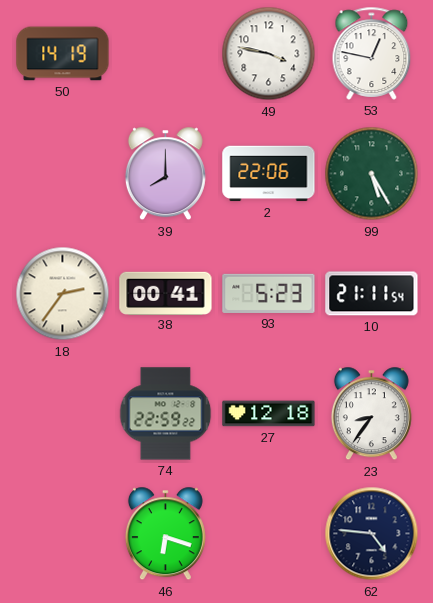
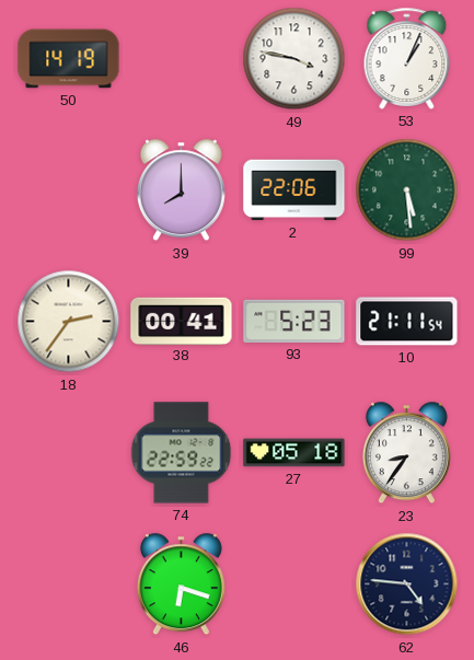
53: 12:47 -> 1:04 (407, 58)
99: 5:25 -> 5:29 (407, 190)
27: 12:18 -> 05:18 (294, 453)
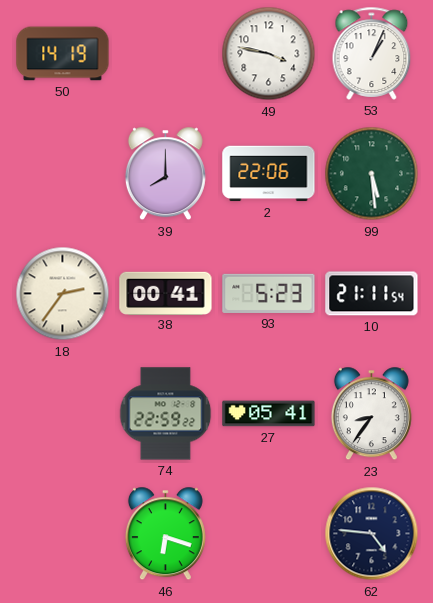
27: 05:18 -> 05:41 (269, 414)
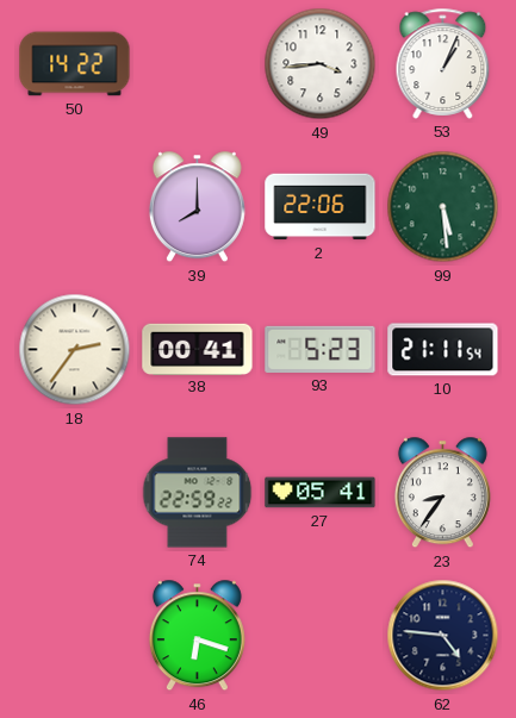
50: 14:19 -> 14:22 (75, 64)
49: 3:47 -> 3:44 (321, 64)
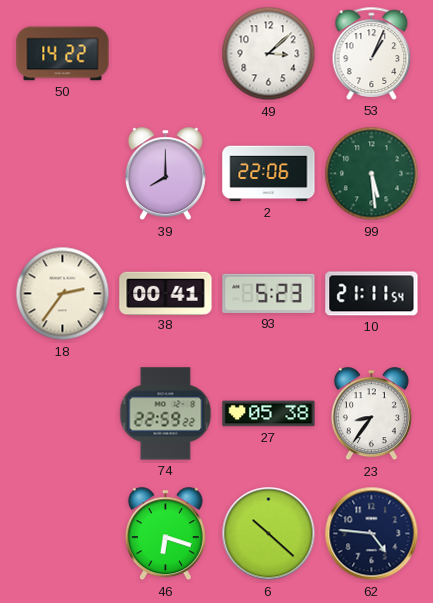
49: 3:44 -> 3:08 (269, 54)
27: 05:41 -> 05:38 (269, 414)
6: none -> 10:22 (269, 534)
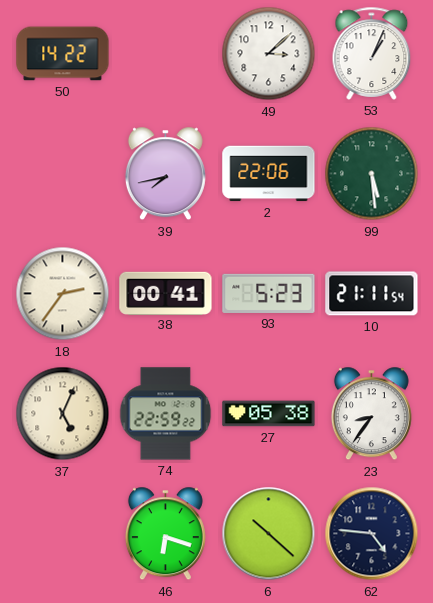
39: 8:00 -> 7:43 (165, 174)
37: none -> 5:04 (63, 414)
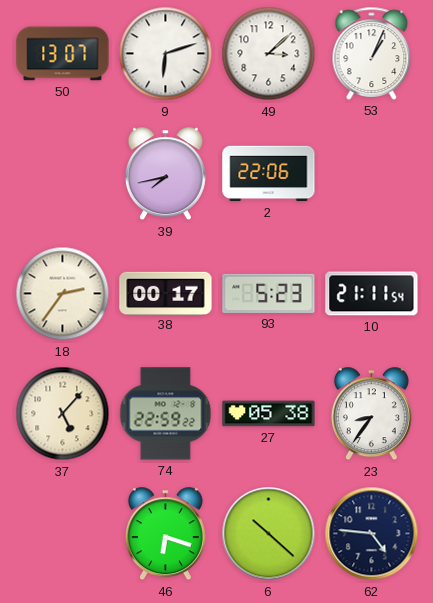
50: 14:22 -> 13:07 (63, 54)
9: none -> 6:12 (166, 54)
99: 5:29 -> none (372, 174)
38: 00:41 -> 00:17 (166, 293)
37: 5:04 -> 5:07 (63, 414)
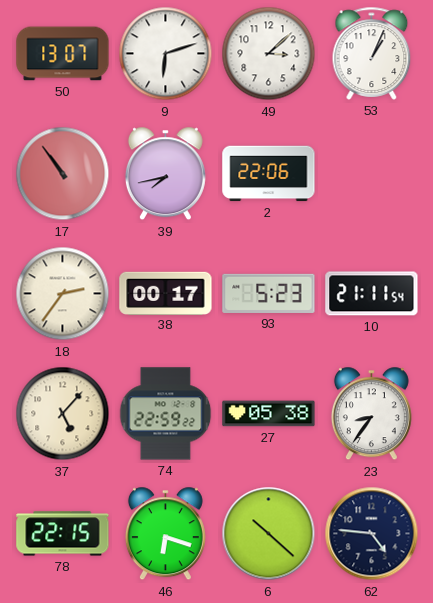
17: none -> 10:54 (63, 174)
78: none -> 22:15 (63, 534)
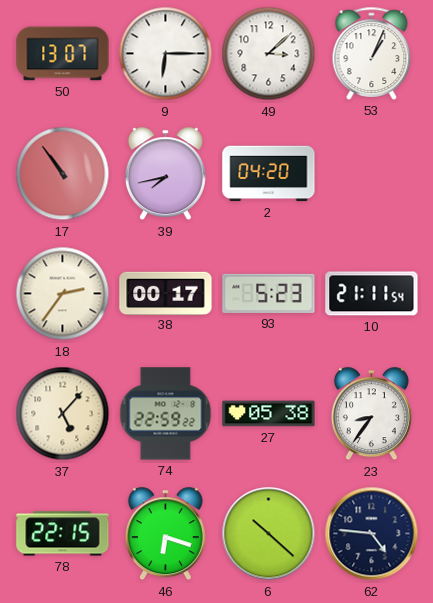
9: 6:12 -> 6:15 (166, 54)
2: 22:06 -> 04:20 (269, 174)
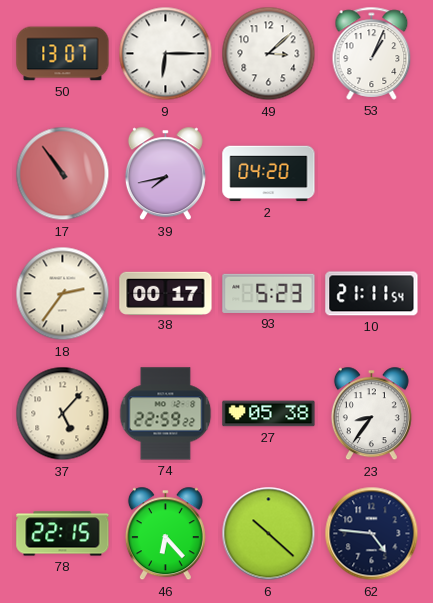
46: 6:18 -> 6:23 (165, 534)
